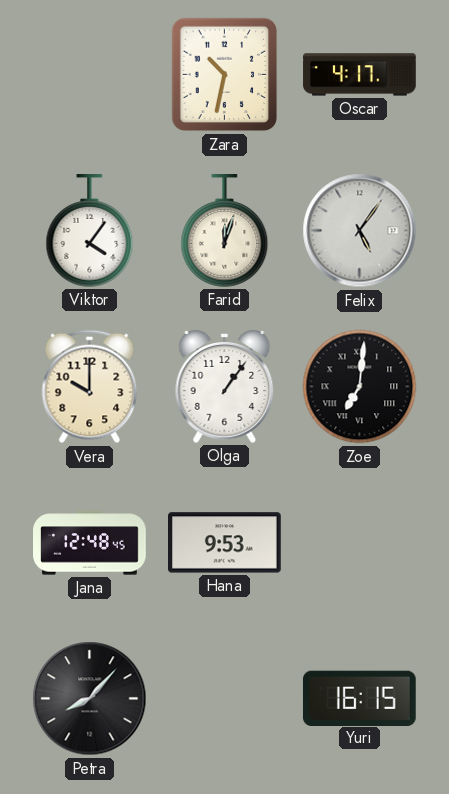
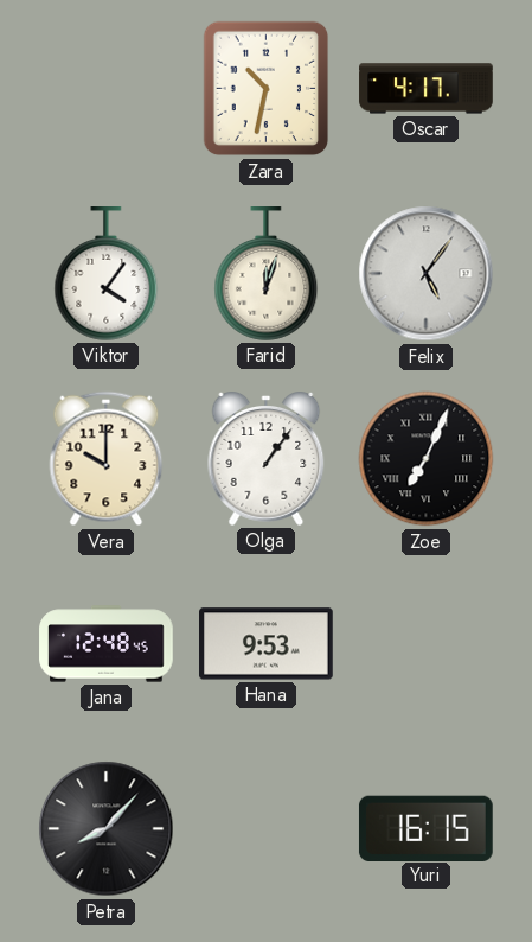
Zoe: 7:01 -> 7:04 (427, 459)
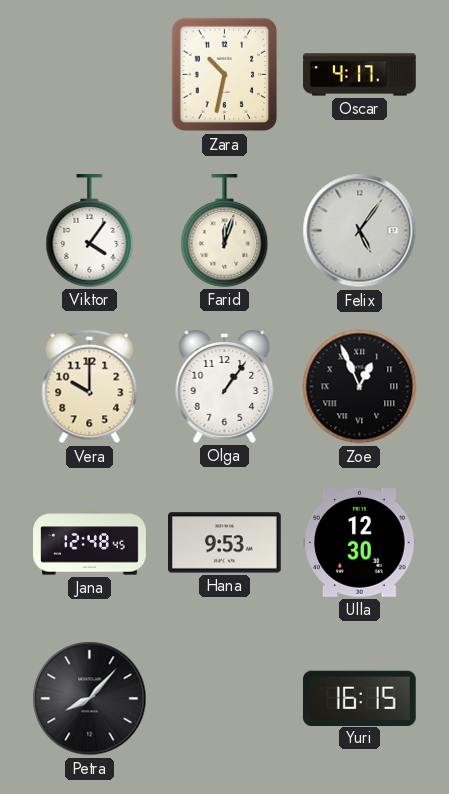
Zoe: 7:04 -> 12:56 (360, 387)
Ulla: none -> 12:30 (360, 543)
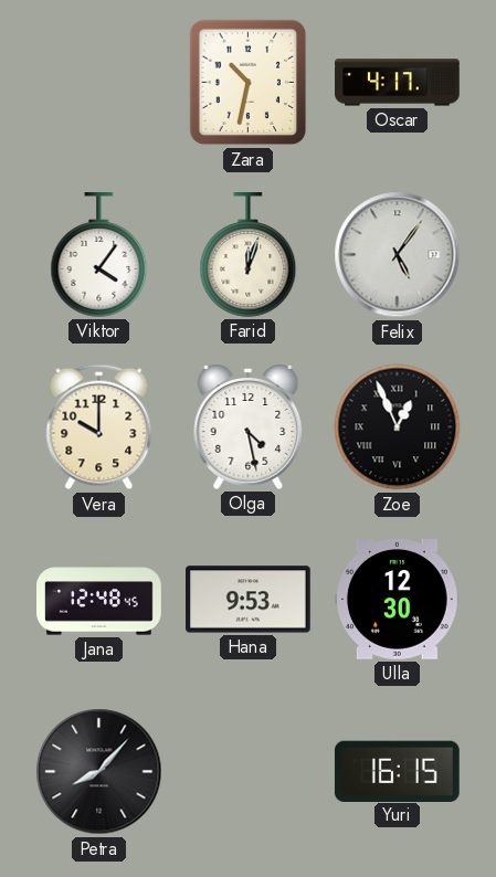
Olga: 1:06 -> 4:28 (249, 426)
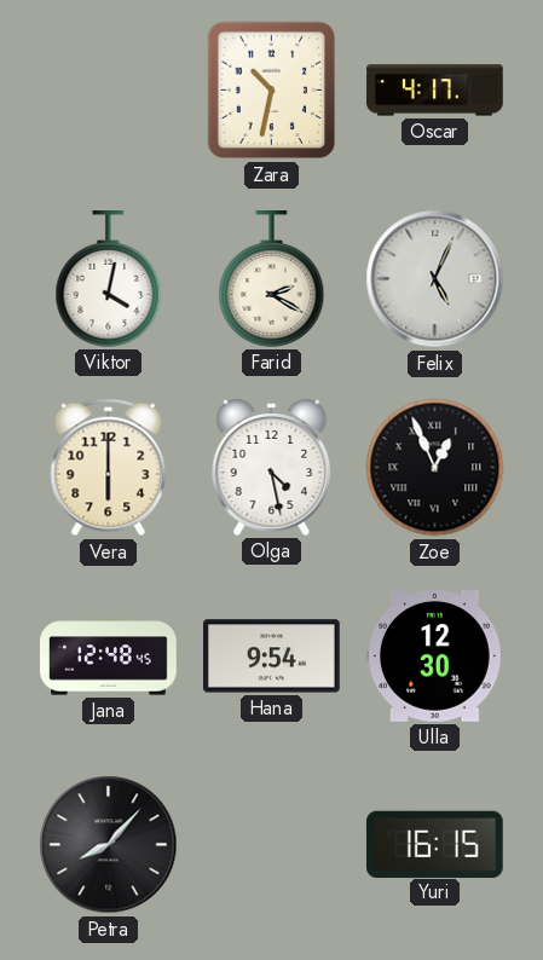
Viktor: 4:06 -> 4:02 (109, 279)
Farid: 12:03 -> 2:20 (272, 279)
Felix: 5:06 -> 5:04 (435, 279)
Vera: 10:00 -> 6:00 (109, 468)
Hana: 9:53 -> 9:54 (272, 657)
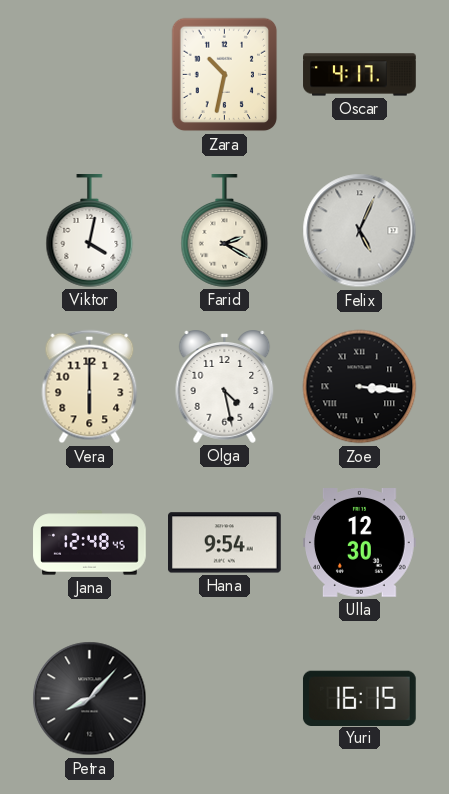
Zoe: 12:56 -> 3:16 (360, 387)
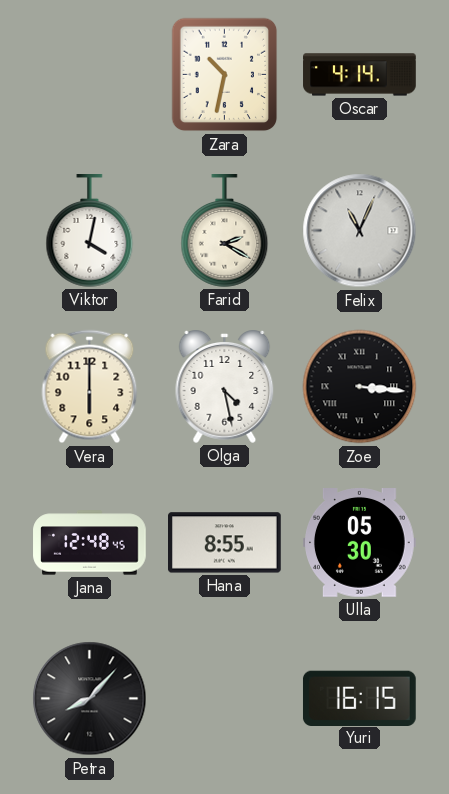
Oscar: 4:17 -> 4:14 (360, 75)
Felix: 5:04 -> 11:04 (360, 231)
Hana: 9:54 -> 8:55 (225, 543)
Ulla: 12:30 -> 05:30 (360, 543)
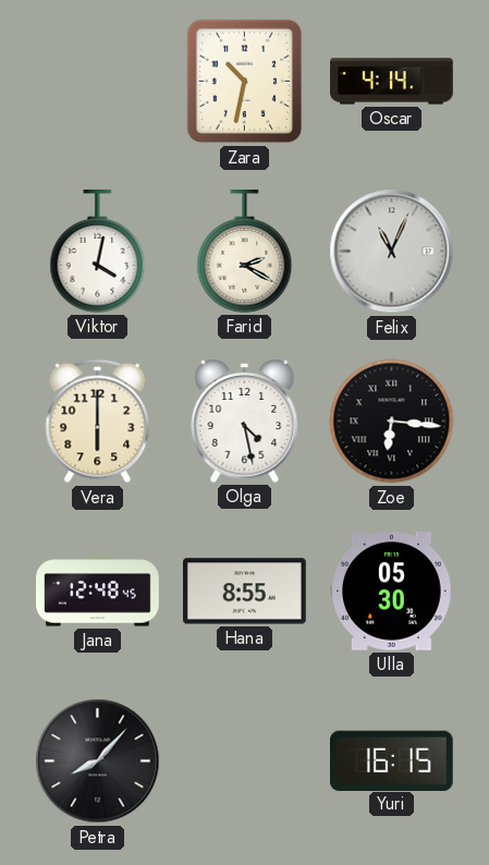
Zoe: 3:16 -> 6:16 (392, 422)
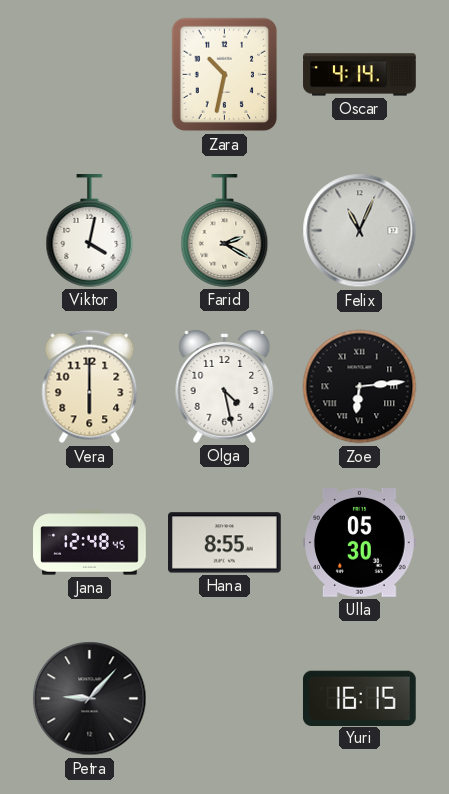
Zoe: 6:16 -> 6:14 (360, 387)
Petra: 8:07 -> 9:07 (90, 699)
